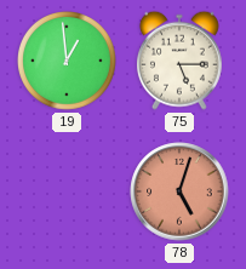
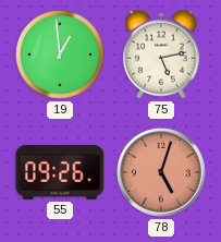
75: 5:15 -> 5:13 (161, 55)
55: none -> 09:26 (60, 172)
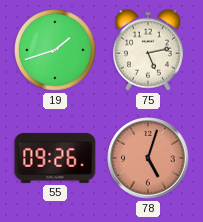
19: 12:59 -> 1:42 (56, 51)
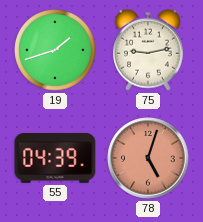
75: 5:13 -> 9:13 (148, 50)
55: 09:26 -> 04:39 (55, 158)
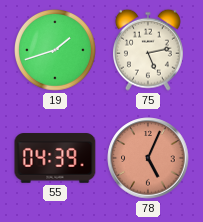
75: 9:13 -> 5:13 (148, 50)
78: 5:03 -> 5:04 (148, 158)
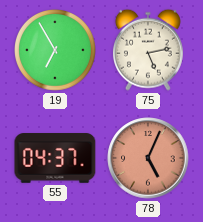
19: 1:42 -> 6:55 (56, 51)
55: 04:39 -> 04:37 (55, 158)
